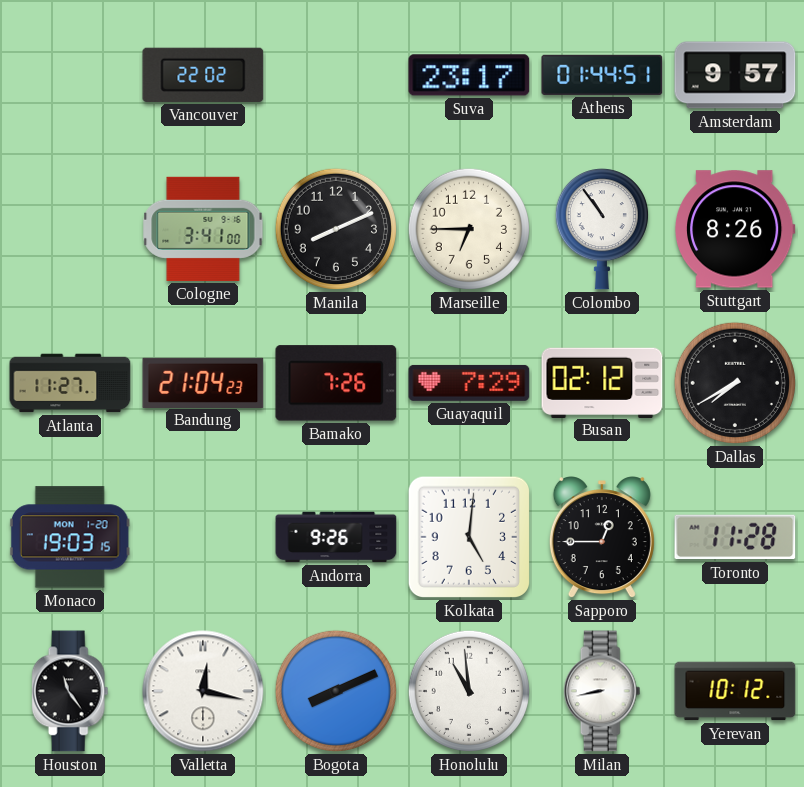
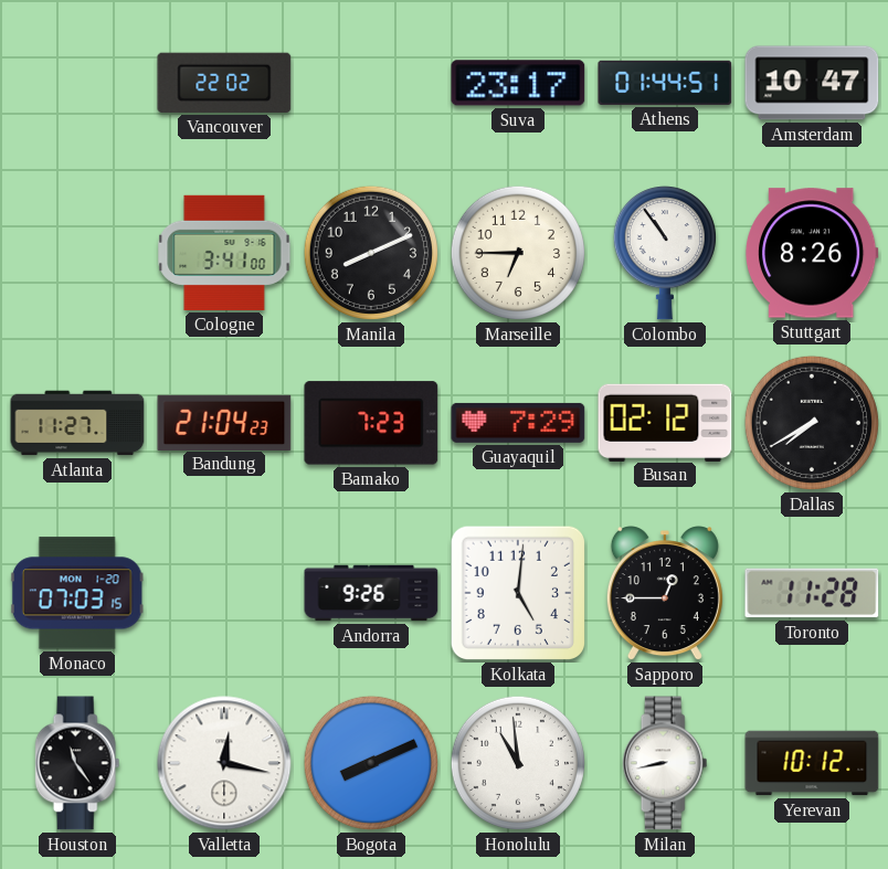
Amsterdam: 9:57 -> 10:47 (812, 83)
Bamako: 7:26 -> 7:23 (371, 423)
Monaco: 19:03 -> 07:03 (77, 593)
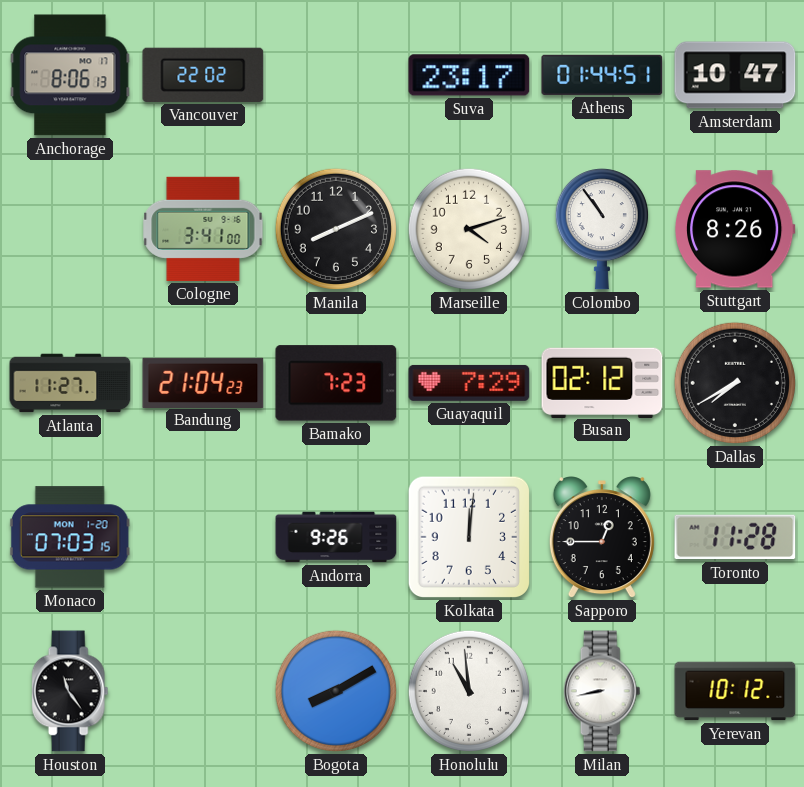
Anchorage: none -> 8:06 (70, 75)
Marseille: 6:45 -> 4:12 (469, 229)
Kolkata: 5:01 -> 12:01 (469, 537)
Valletta: 12:17 -> none (224, 763)
Bogota: 8:11 -> 8:10 (336, 691)
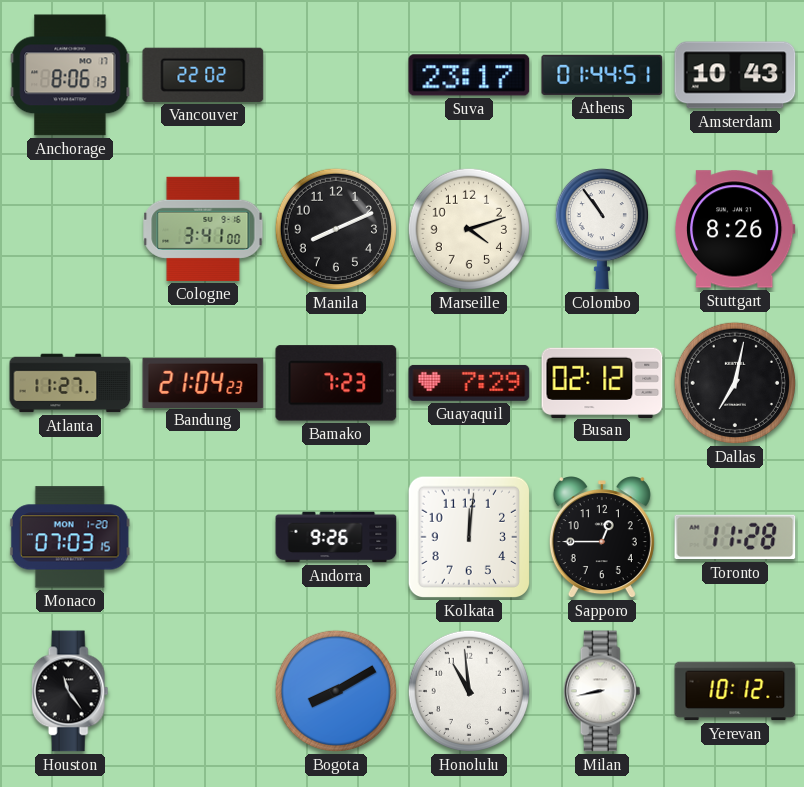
Amsterdam: 10:47 -> 10:43 (735, 75)
Dallas: 7:40 -> 7:02 (735, 383)
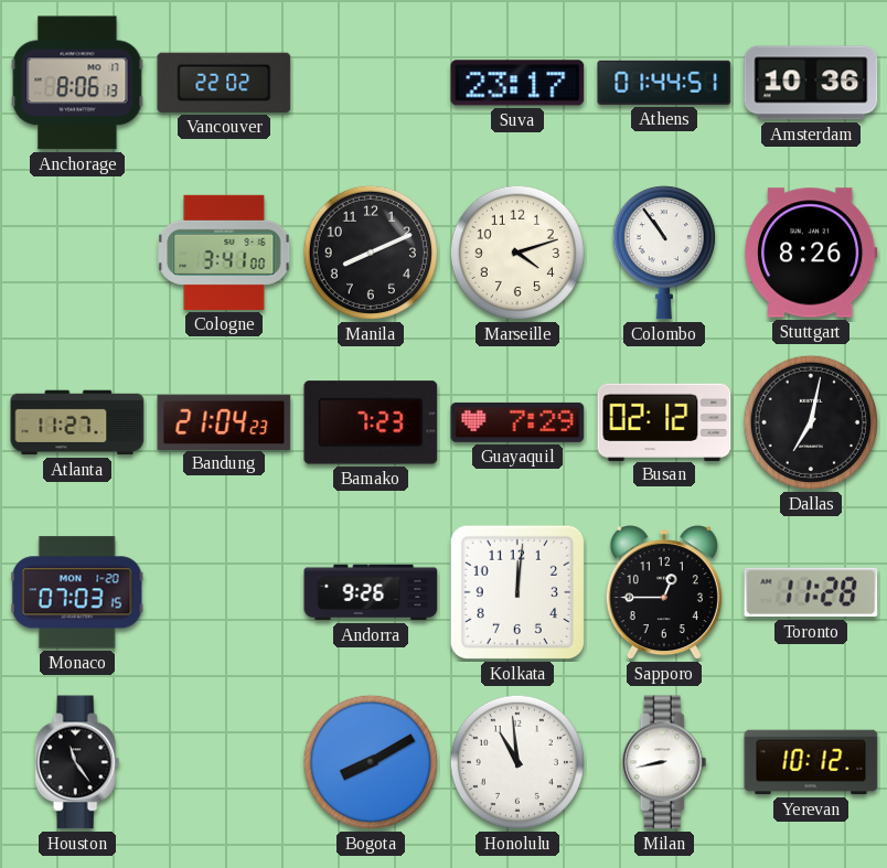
Amsterdam: 10:43 -> 10:36 (811, 83)
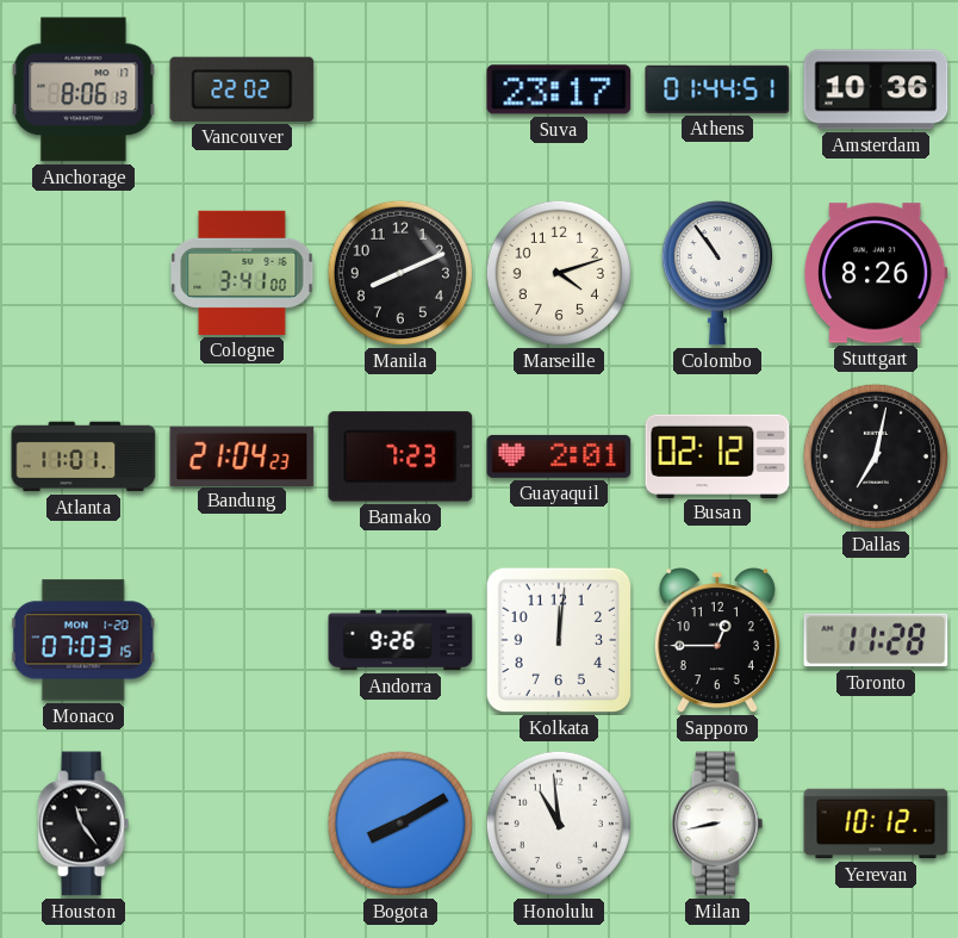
Atlanta: 11:27 -> 11:01 (83, 456)
Guayaquil: 7:29 -> 2:01 (559, 456)
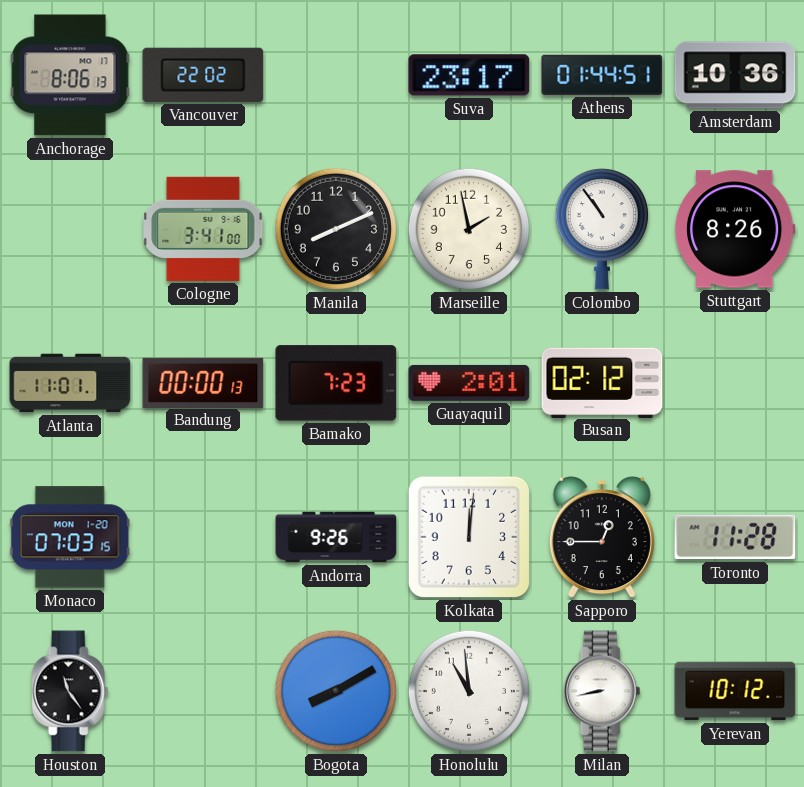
Marseille: 4:12 -> 1:58 (469, 229)
Bandung: 21:04 -> 00:00 (203, 382)
Dallas: 7:02 -> none (876, 456)
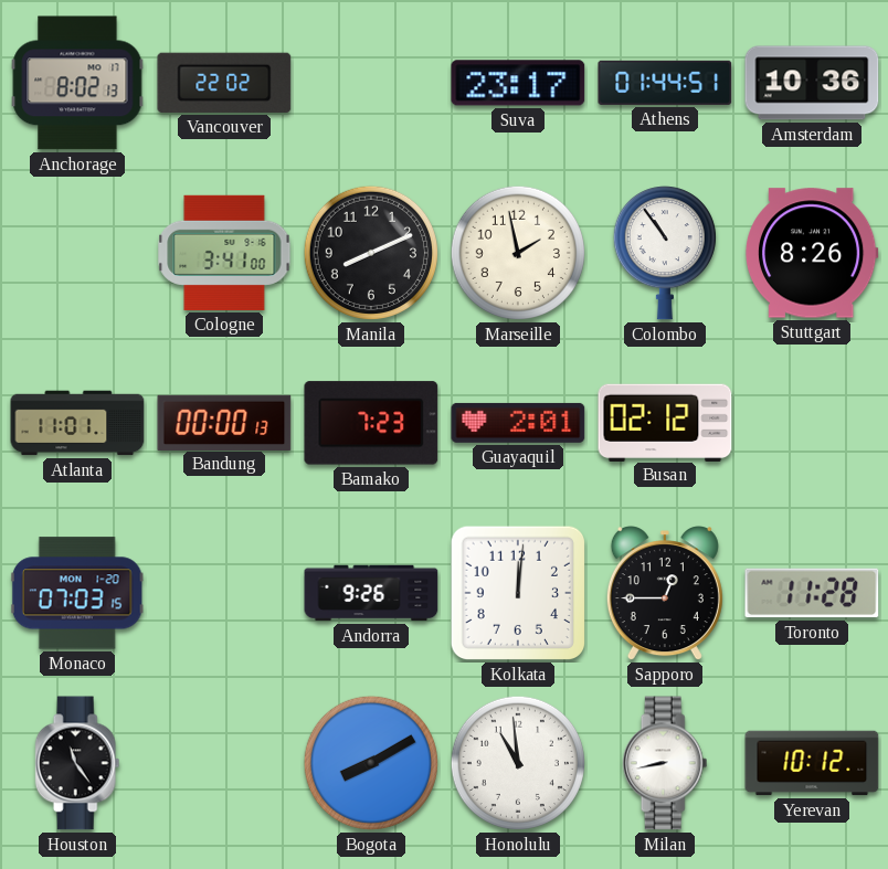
Anchorage: 8:06 -> 8:02 (77, 83)
